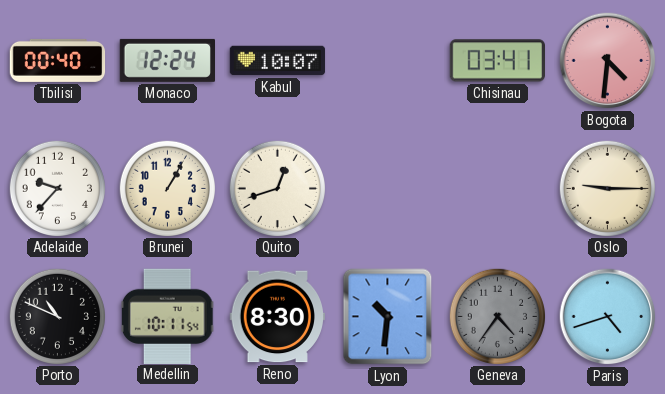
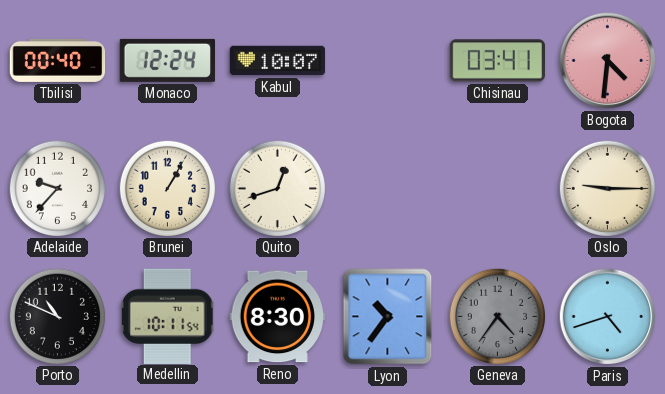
Lyon: 10:31 -> 10:36 (388, 317)
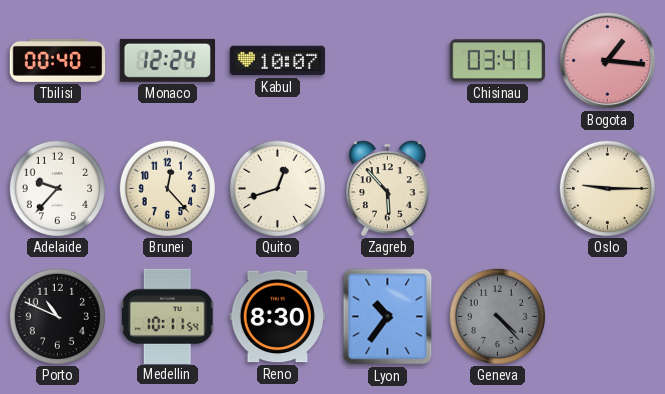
Bogota: 4:31 -> 1:16 (608, 61)
Brunei: 1:05 -> 12:23 (167, 188)
Zagreb: none -> 5:53 (387, 188)
Geneva: 4:36 -> 4:23 (497, 316)
Paris: 4:42 -> none (608, 317)
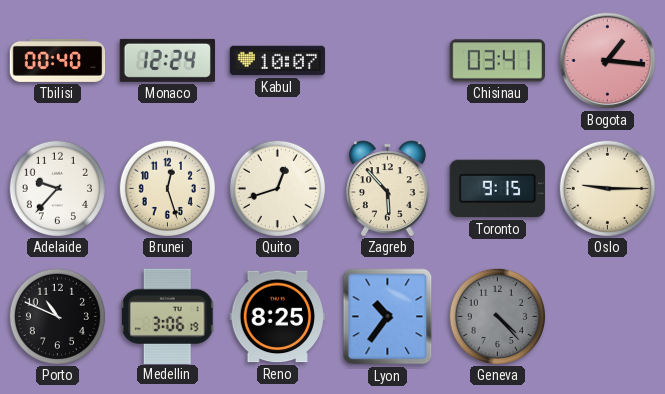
Brunei: 12:23 -> 12:27 (167, 188)
Toronto: none -> 9:15 (497, 189)
Medellin: 10:11 -> 3:06 (168, 316)
Reno: 8:30 -> 8:25 (277, 317)
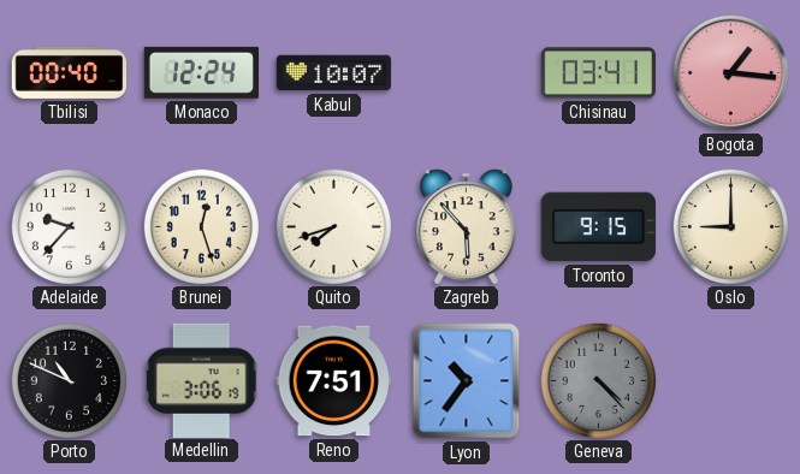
Quito: 12:42 -> 7:42 (333, 226)
Oslo: 9:15 -> 9:00 (730, 226)
Reno: 8:25 -> 7:51 (333, 381)
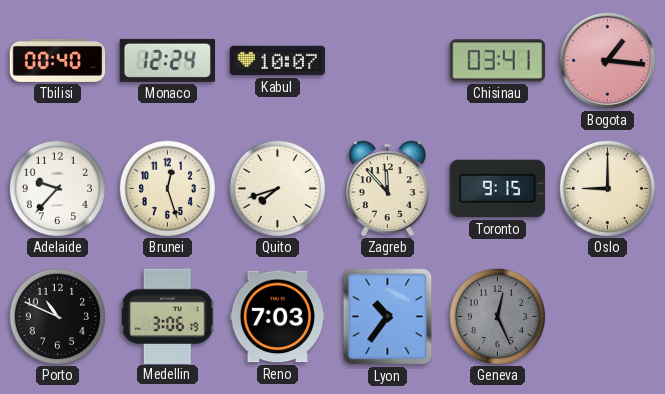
Zagreb: 5:53 -> 11:53 (387, 188)
Reno: 7:51 -> 7:03 (277, 317)
Geneva: 4:23 -> 12:26 (497, 316)
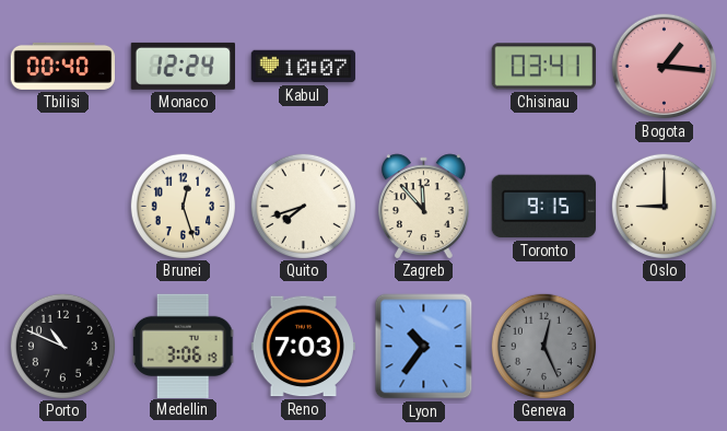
Adelaide: 9:37 -> none (57, 188)
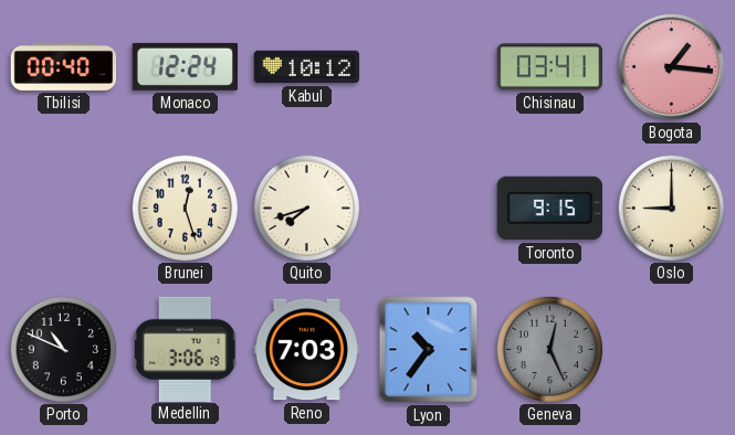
Kabul: 10:07 -> 10:12 (307, 67)
Zagreb: 11:53 -> none (423, 206)
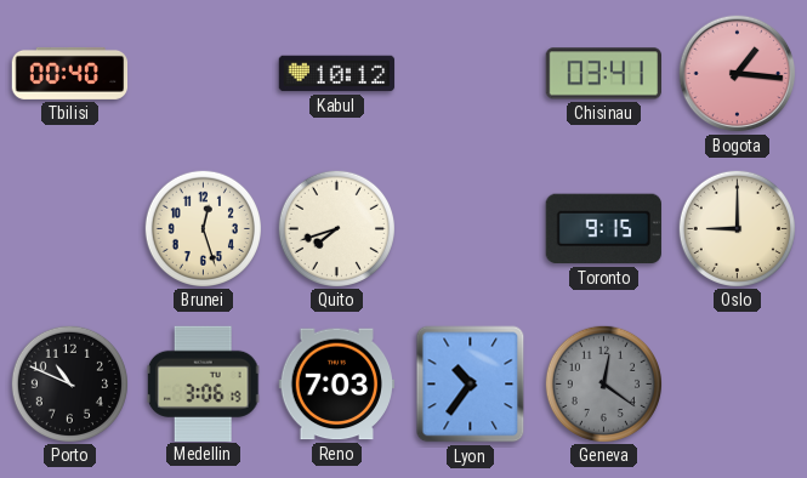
Monaco: 12:24 -> none (185, 66)
Geneva: 12:26 -> 12:21 (603, 383)
